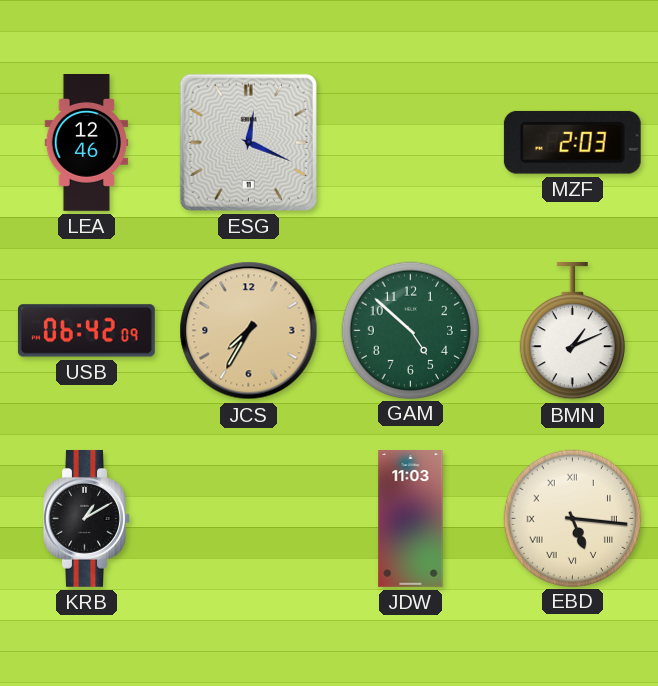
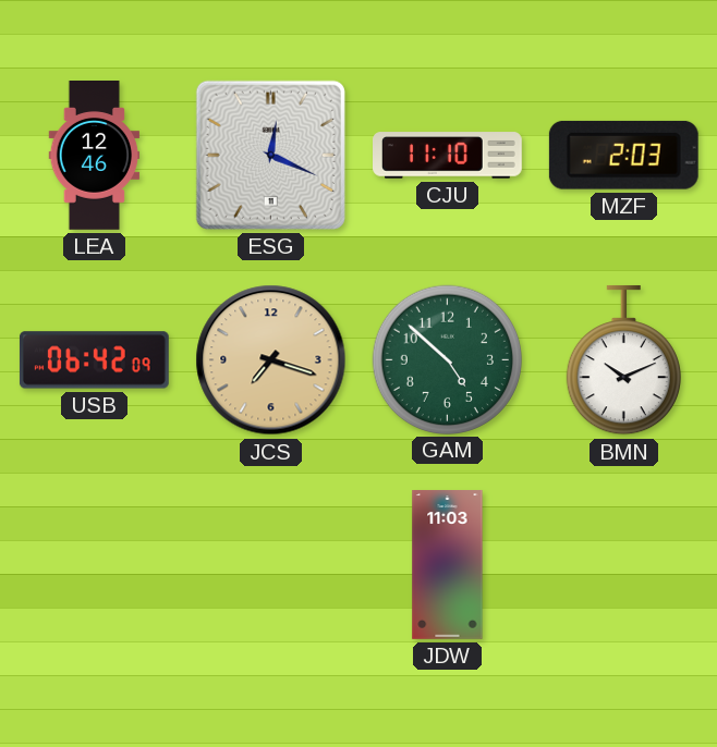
CJU: none -> 11:10 (448, 156)
JCS: 7:35 -> 7:18 (271, 360)
BMN: 1:11 -> 10:11 (623, 360)
KRB: 1:10 -> none (87, 518)
EBD: 5:16 -> none (572, 518)
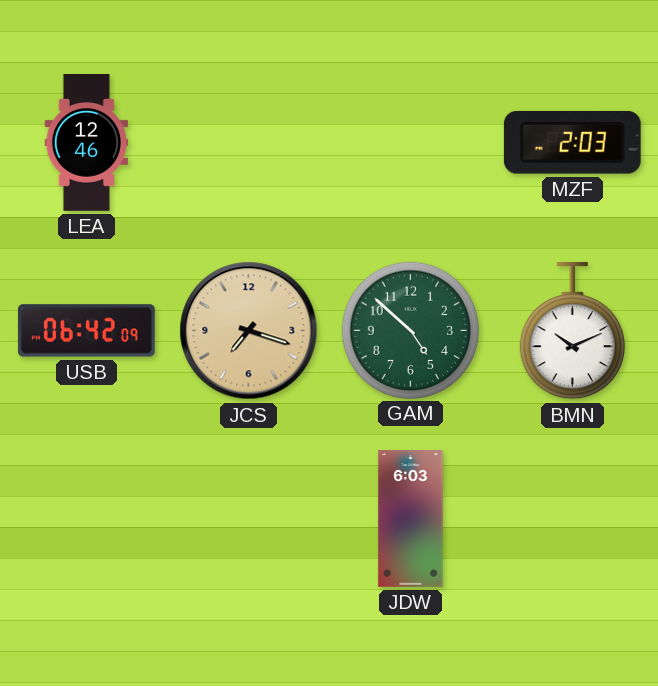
ESG: 12:19 -> none (270, 155)
CJU: 11:10 -> none (448, 156)
JDW: 11:03 -> 6:03 (411, 519)
